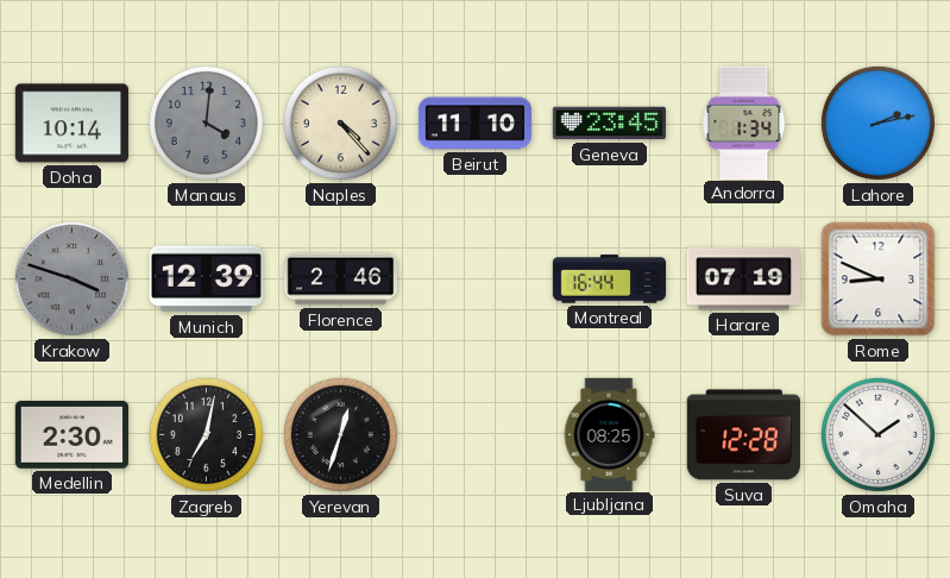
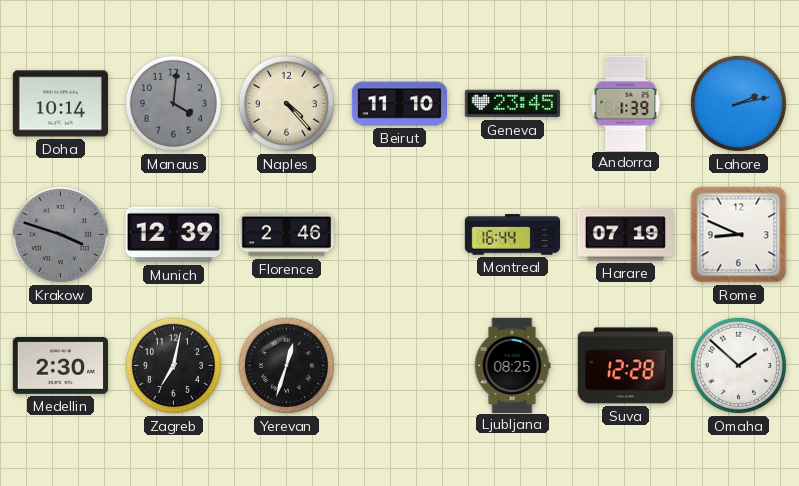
Andorra: 1:34 -> 1:39 (626, 103)
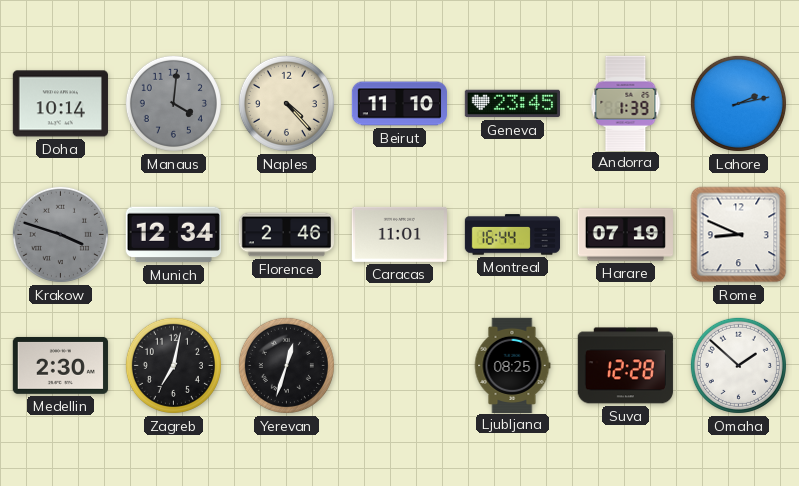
Munich: 12:39 -> 12:34 (173, 235)
Caracas: none -> 11:01 (399, 234)
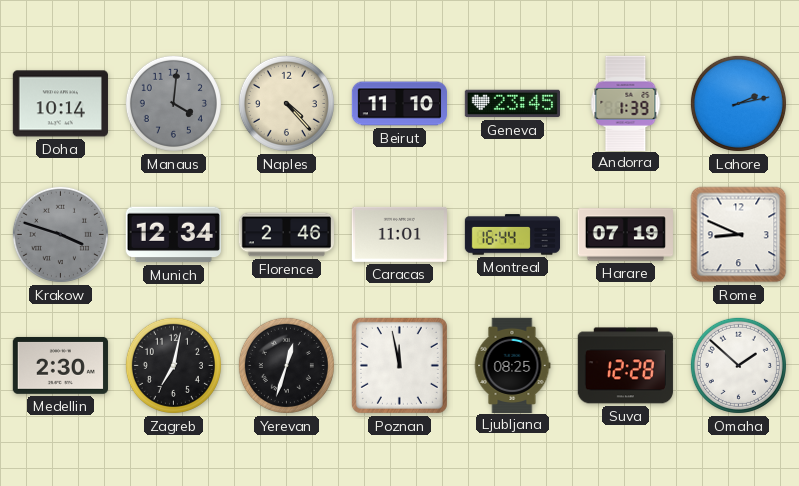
Poznan: none -> 11:58 (399, 365)
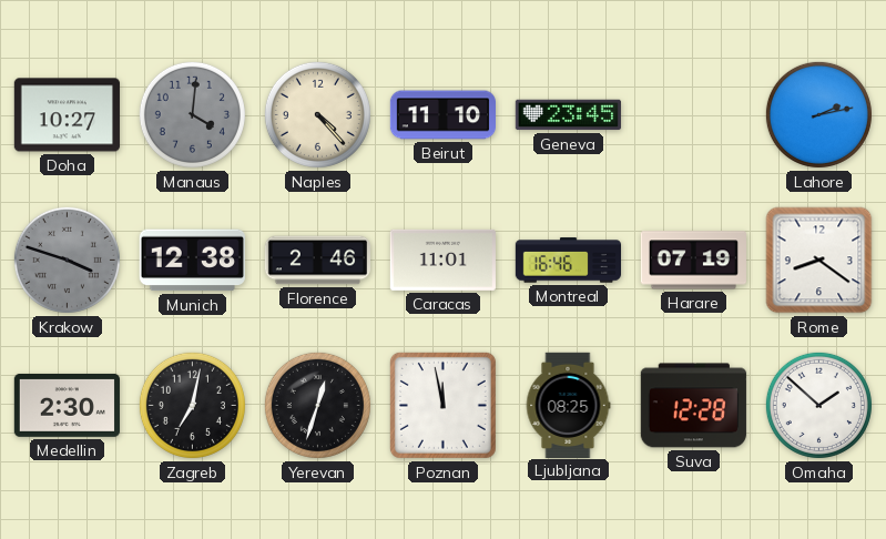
Doha: 10:14 -> 10:27 (67, 115)
Andorra: 1:39 -> none (626, 103)
Munich: 12:34 -> 12:38 (192, 261)
Montreal: 16:44 -> 16:46 (568, 261)
Rome: 8:49 -> 8:21 (819, 261)
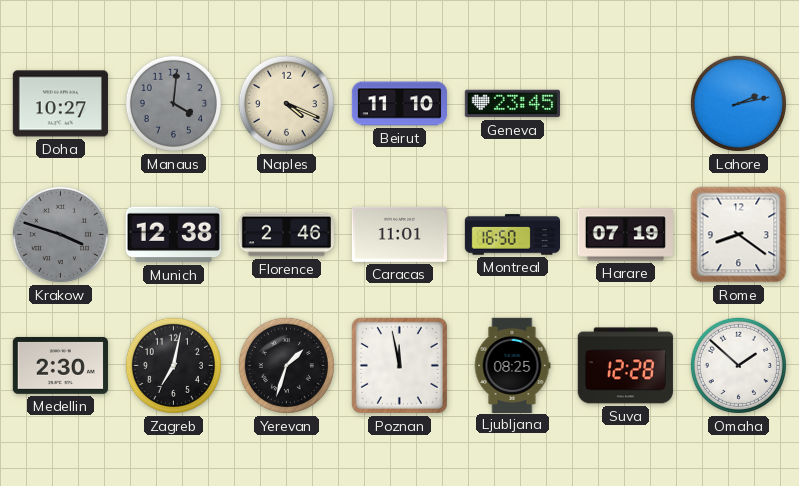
Naples: 4:23 -> 4:19 (286, 103)
Montreal: 16:46 -> 16:50 (512, 235)
Yerevan: 12:33 -> 1:33 (286, 365)
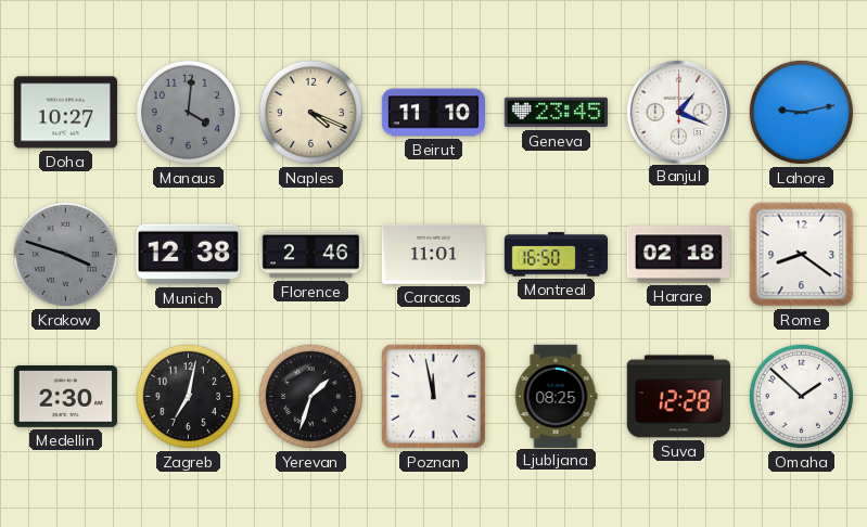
Banjul: none -> 1:19 (678, 112)
Lahore: 2:13 -> 9:13 (801, 112)
Harare: 07:19 -> 02:18 (678, 255)
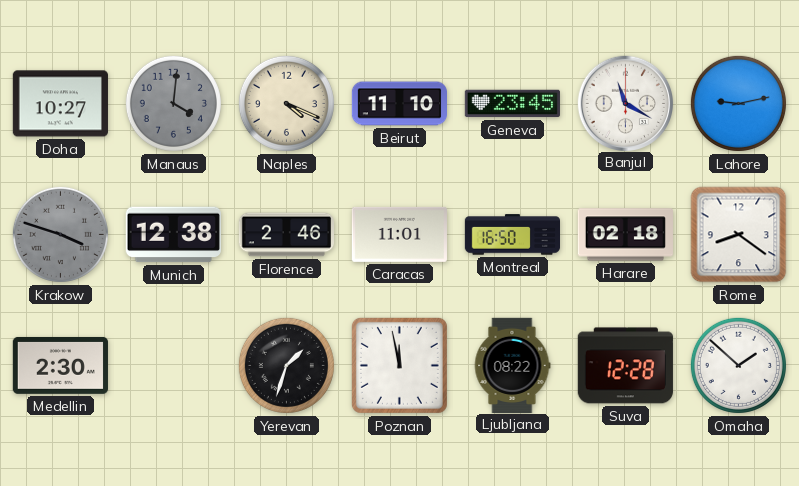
Banjul: 1:19 -> 11:20 (625, 103)
Zagreb: 7:02 -> none (188, 396)
Ljubljana: 08:25 -> 08:22 (512, 365)
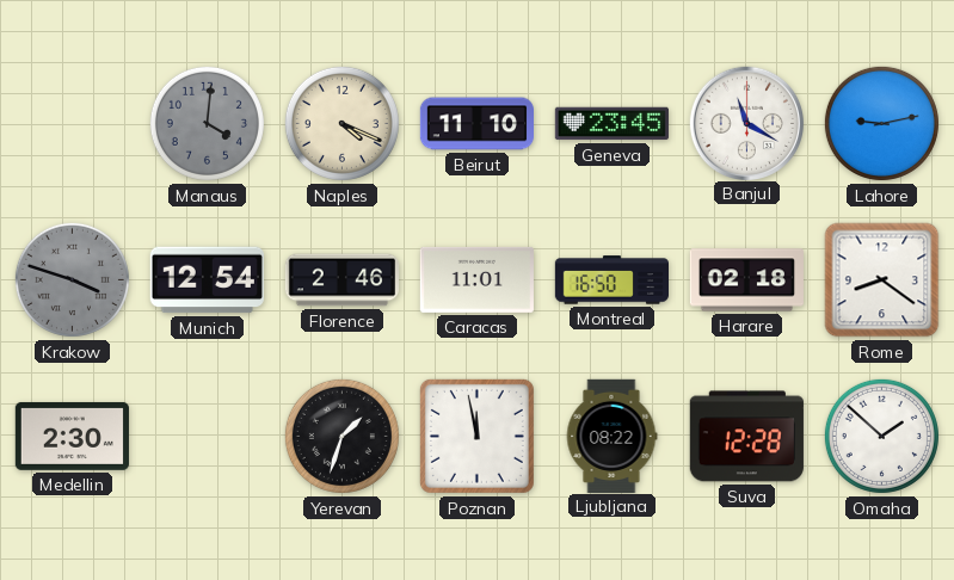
Doha: 10:27 -> none (60, 104)
Munich: 12:38 -> 12:54 (207, 280)
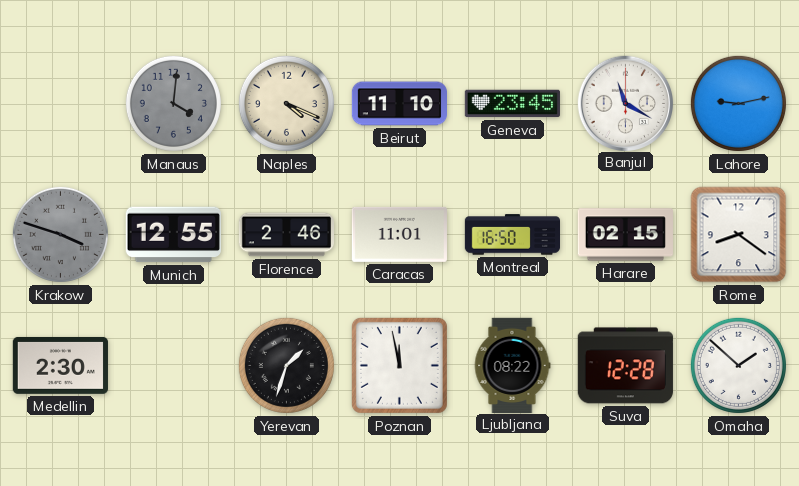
Munich: 12:54 -> 12:55 (173, 235)
Harare: 02:18 -> 02:15 (625, 235)
